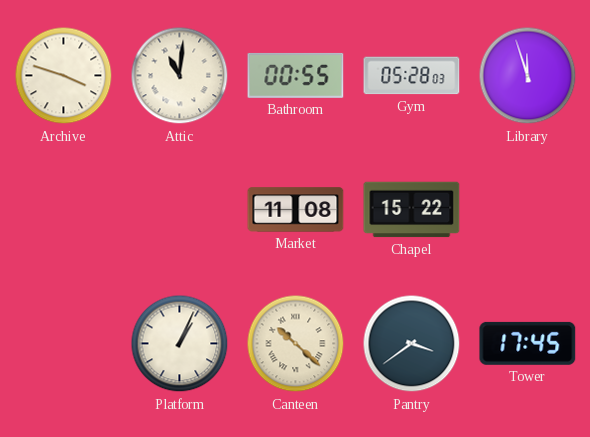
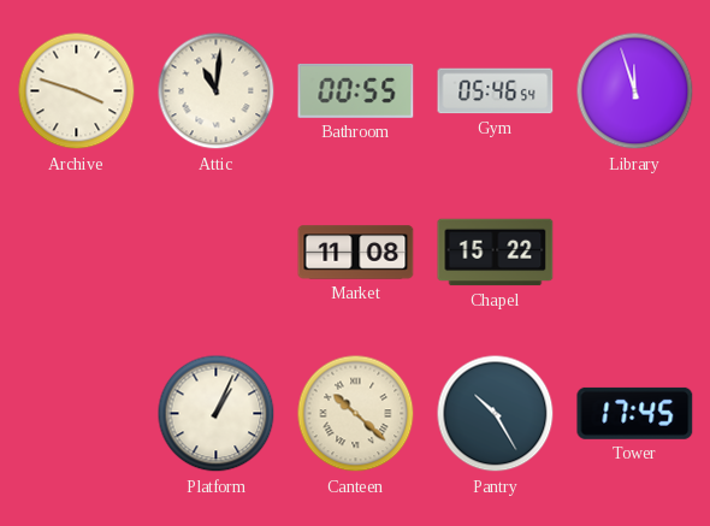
Gym: 05:28 -> 05:46 (496, 91)
Pantry: 3:39 -> 10:25 (496, 414)
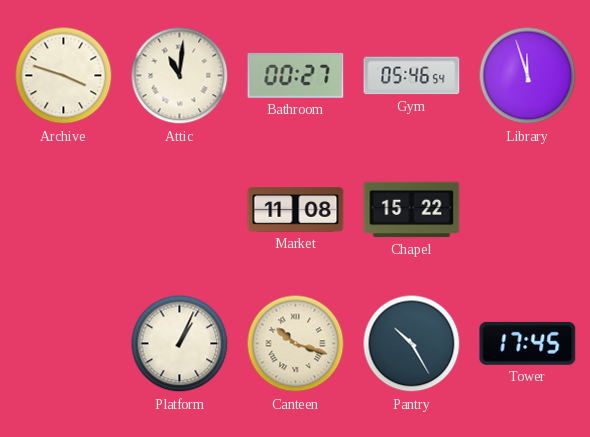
Bathroom: 00:55 -> 00:27 (296, 75)
Canteen: 10:22 -> 10:18 (296, 344)
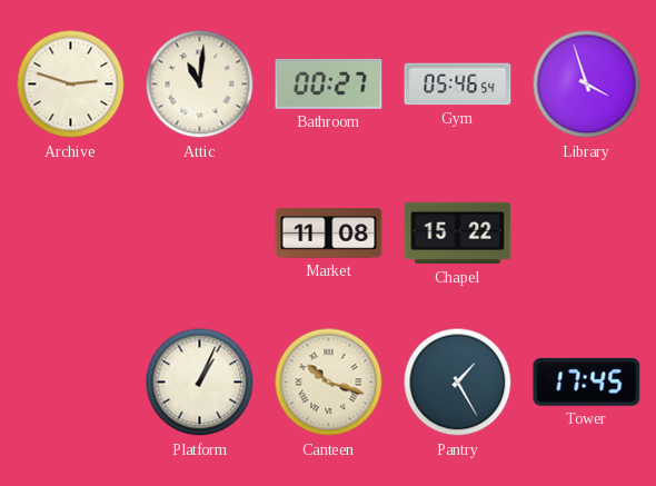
Archive: 3:48 -> 2:48 (71, 85)
Library: 11:57 -> 3:57 (587, 85)
Pantry: 10:25 -> 1:25 (458, 383)
